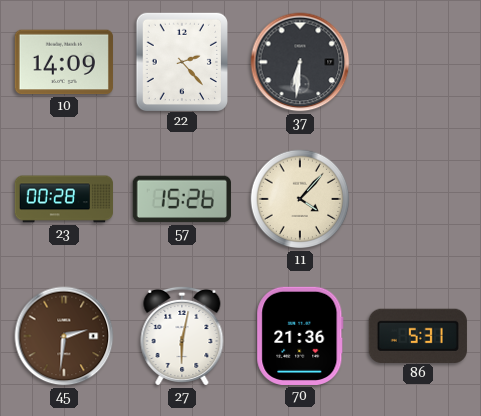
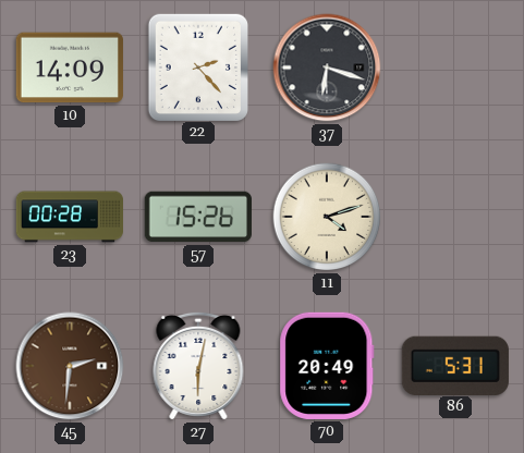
37: 6:31 -> 6:18 (327, 68)
11: 4:07 -> 4:12 (327, 217)
70: 21:36 -> 20:49 (327, 366)
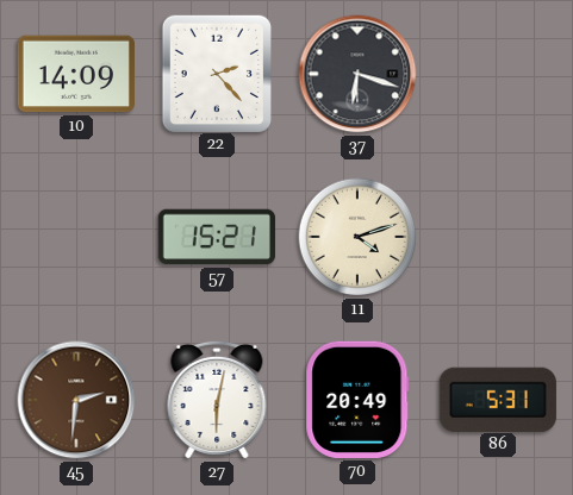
23: 00:28 -> none (69, 217)
57: 15:26 -> 15:21 (217, 237)
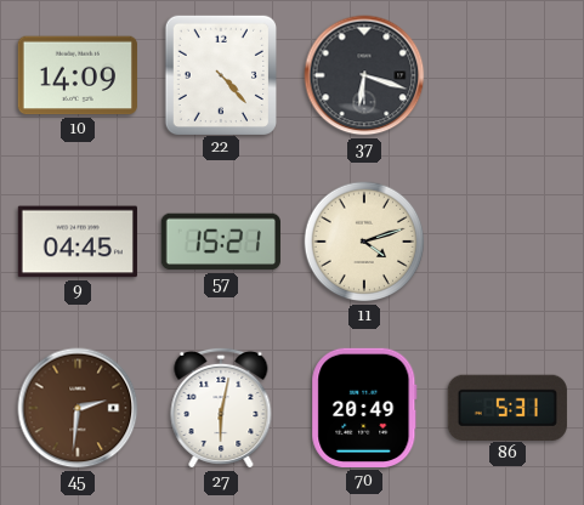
22: 2:23 -> 4:23 (220, 74)
9: none -> 04:45 (78, 242)
